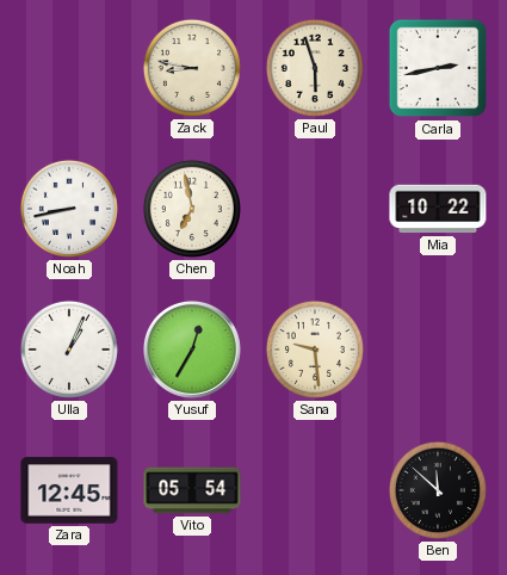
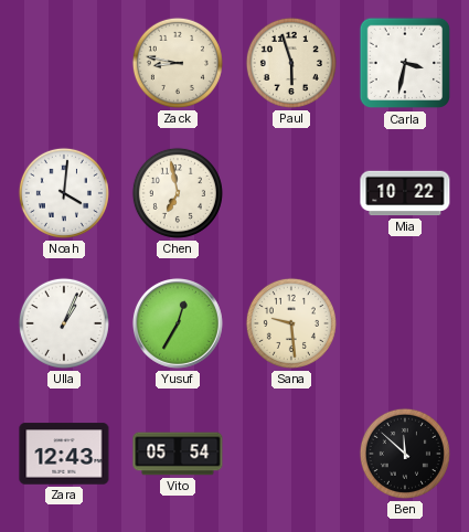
Carla: 2:43 -> 3:32 (405, 63)
Noah: 8:43 -> 4:01 (64, 193)
Zara: 12:45 -> 12:43 (64, 454)
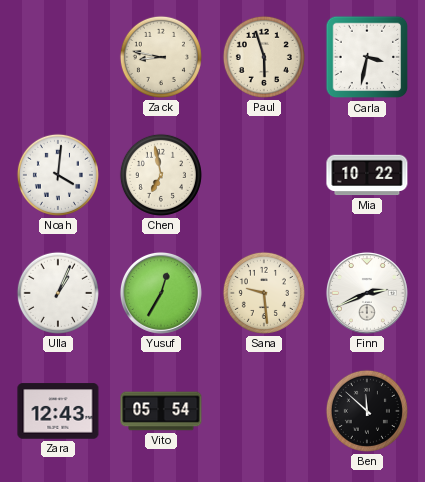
Finn: none -> 2:41 (367, 293)
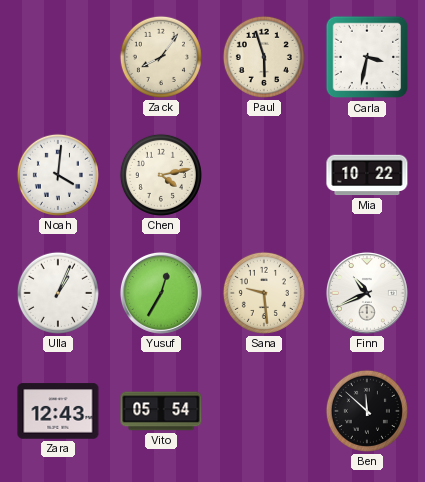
Zack: 8:47 -> 8:06 (161, 57)
Chen: 6:58 -> 4:13 (161, 175)
Finn: 2:41 -> 10:41 (367, 293)
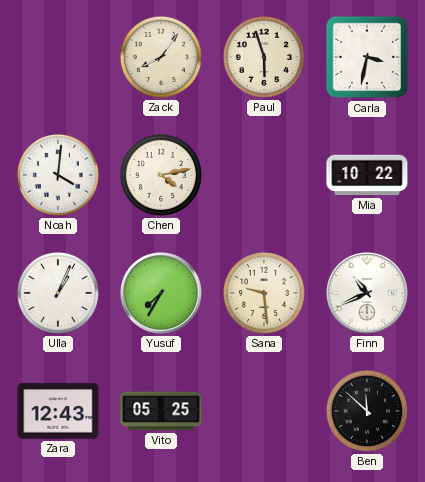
Yusuf: 12:35 -> 7:35 (161, 293)
Vito: 05:54 -> 05:25 (161, 411)
